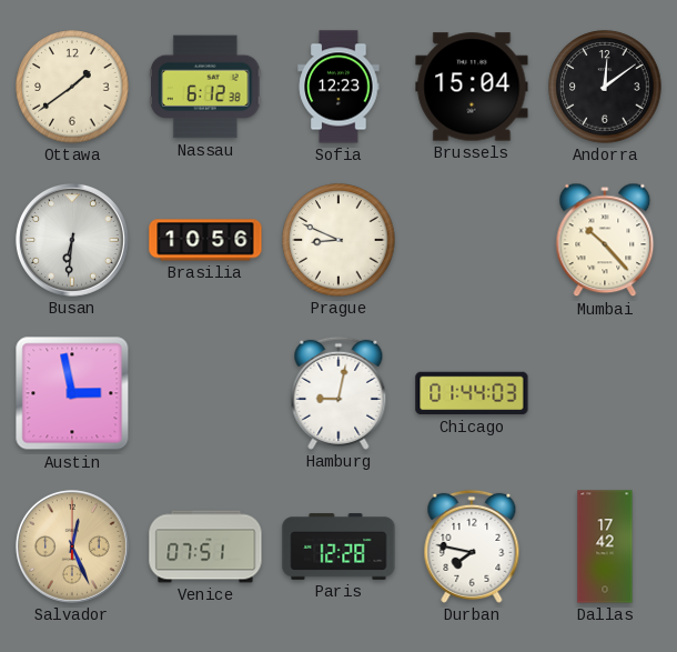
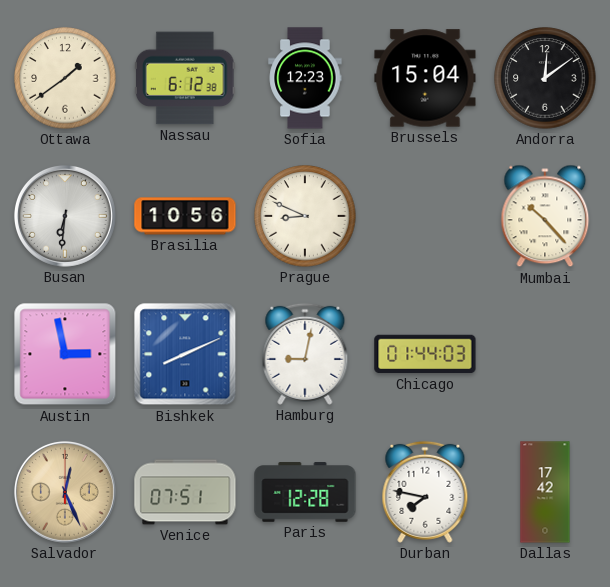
Bishkek: none -> 8:11 (185, 354)
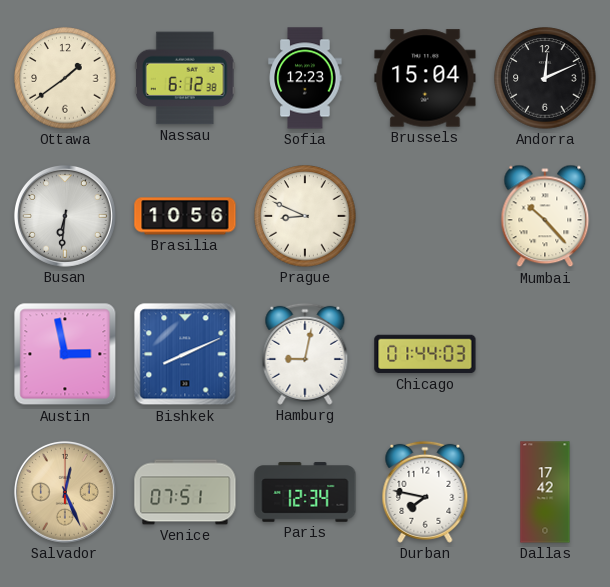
Andorra: 12:09 -> 12:11 (545, 78)
Paris: 12:28 -> 12:34 (305, 492)
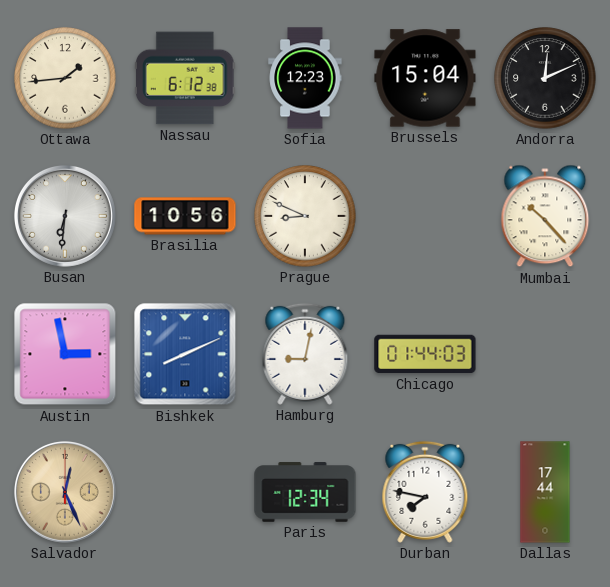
Ottawa: 1:39 -> 1:44 (65, 78)
Venice: 07:51 -> none (185, 492)
Dallas: 17:42 -> 17:44 (545, 492)
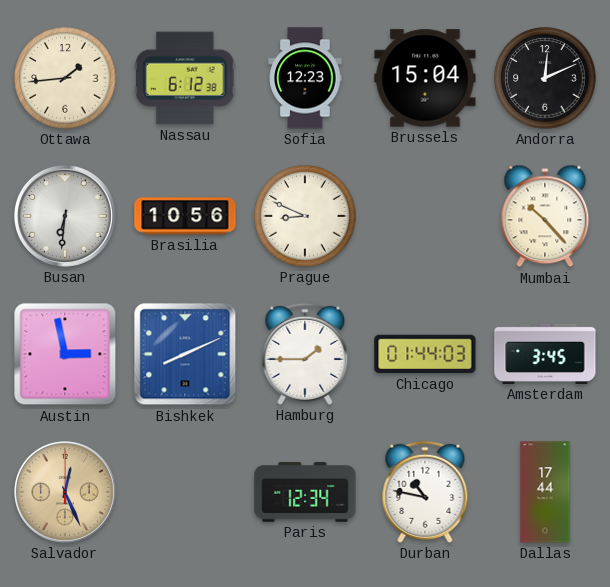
Hamburg: 9:02 -> 1:45 (305, 354)
Amsterdam: none -> 3:45 (545, 354)
Durban: 7:47 -> 10:47 (425, 492)
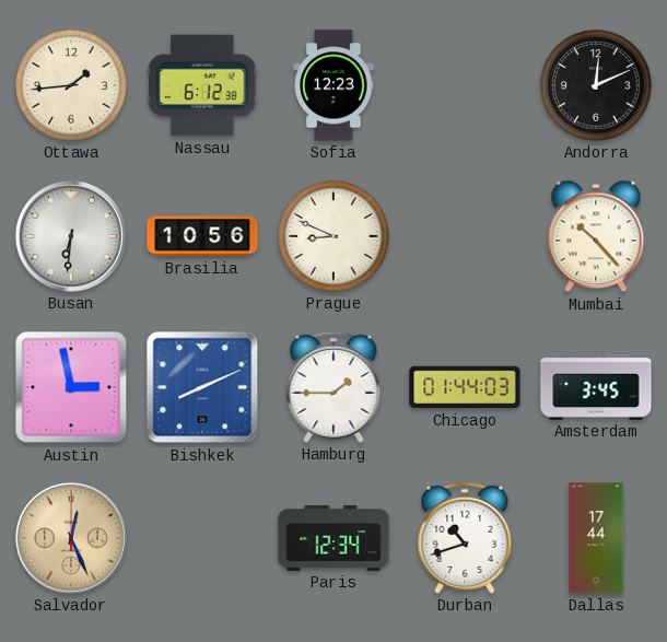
Brussels: 15:04 -> none (425, 78)
Durban: 10:47 -> 10:42 (465, 538)
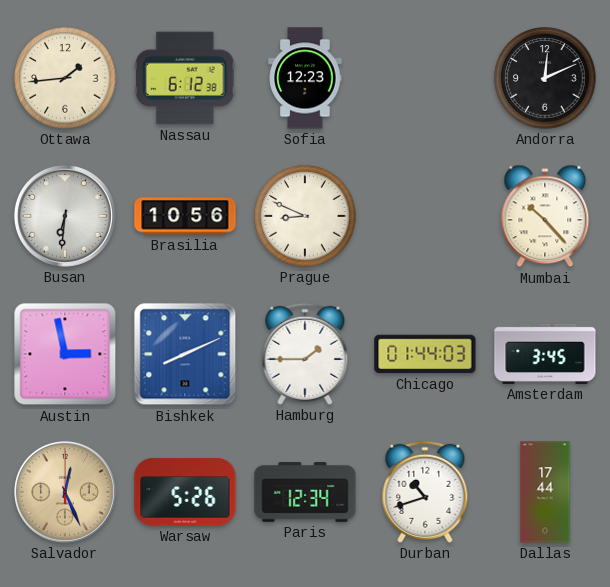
Warsaw: none -> 5:26 (185, 492)
